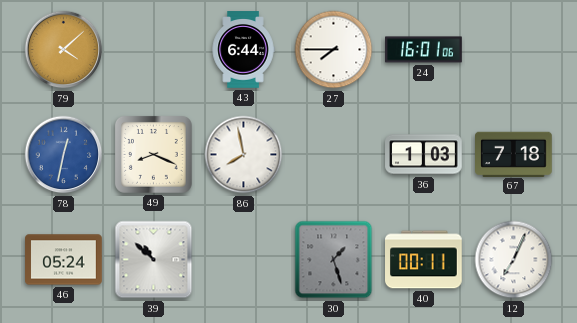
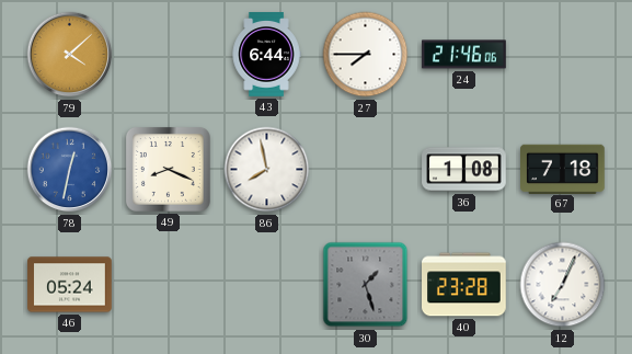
24: 16:01 -> 21:46 (464, 55)
36: 1:03 -> 1:08 (464, 170)
39: 10:52 -> none (154, 260)
40: 00:11 -> 23:28 (464, 285)
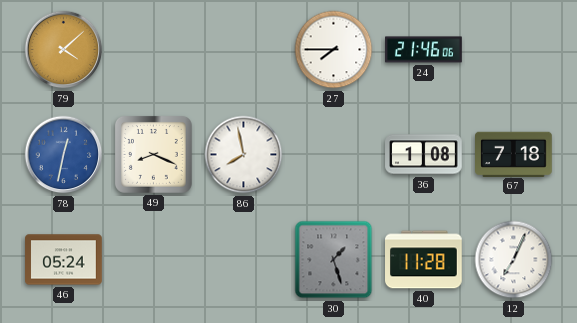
43: 6:44 -> none (266, 55)
40: 23:28 -> 11:28 (424, 260)
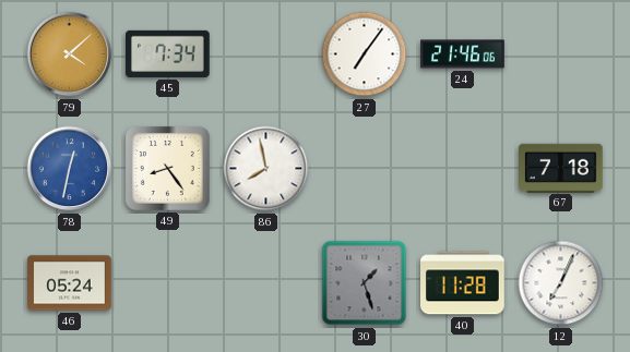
45: none -> 7:34 (168, 53)
27: 7:45 -> 7:06 (365, 54)
49: 8:19 -> 8:24 (167, 168)
36: 1:08 -> none (424, 155)
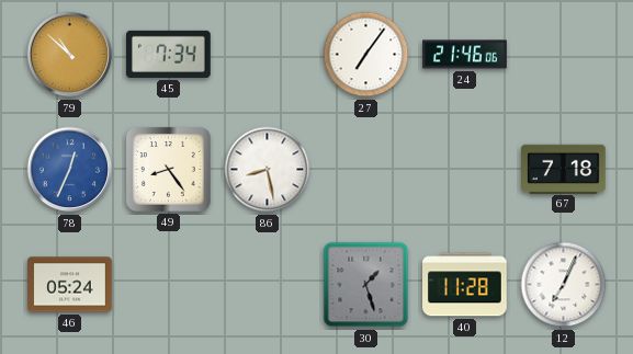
79: 4:08 -> 10:52 (70, 55)
78: 12:32 -> 12:34 (70, 170)
86: 7:58 -> 8:28 (268, 170)
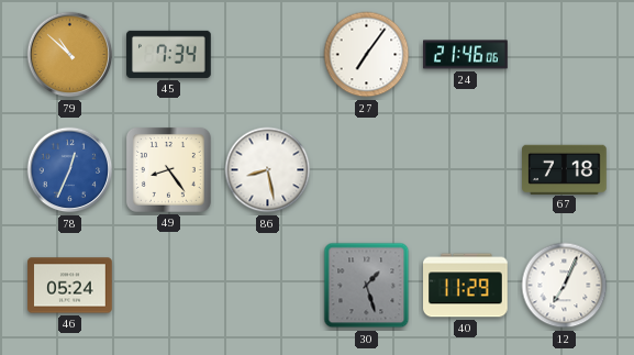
40: 11:28 -> 11:29 (466, 286)
